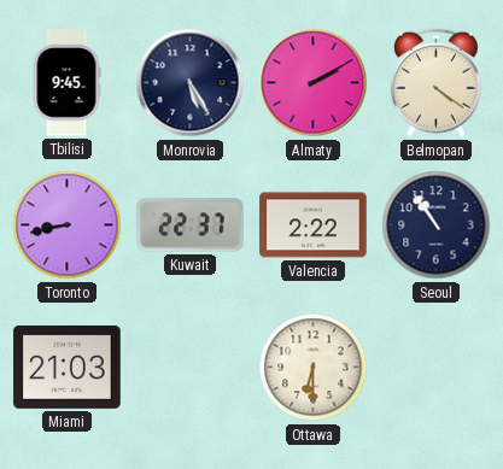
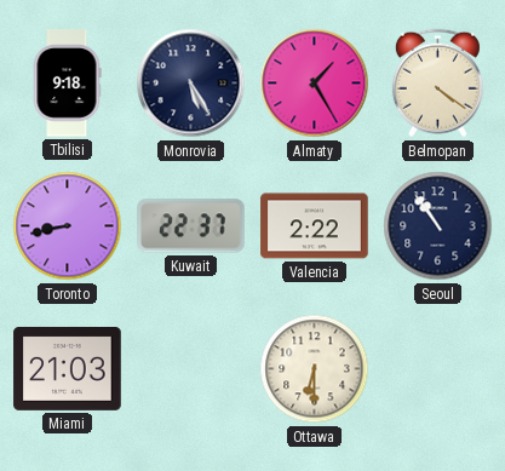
Tbilisi: 9:45 -> 9:18 (67, 84)
Almaty: 2:10 -> 1:25 (315, 84)
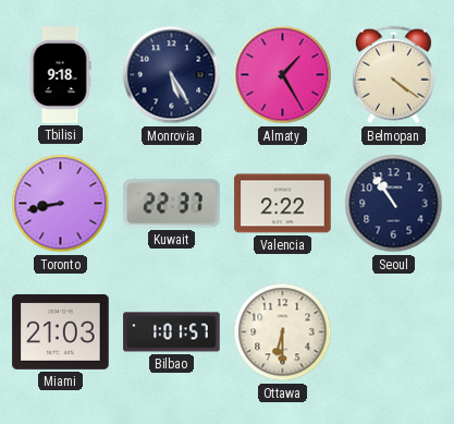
Bilbao: none -> 1:01 (172, 332)
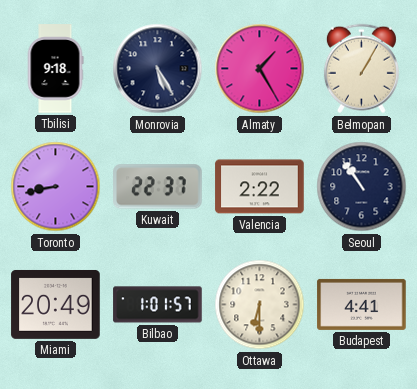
Belmopan: 4:21 -> 1:05 (361, 69)
Miami: 21:03 -> 20:49 (56, 304)
Budapest: none -> 4:41 (362, 304)
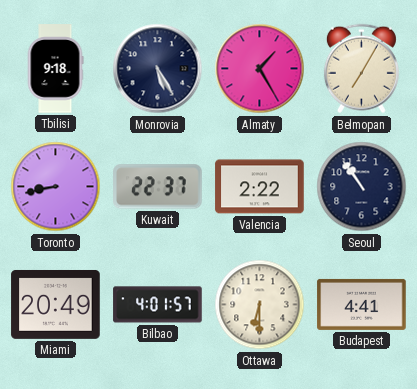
Belmopan: 1:05 -> 7:05 (361, 69)
Bilbao: 1:01 -> 4:01 (158, 305)
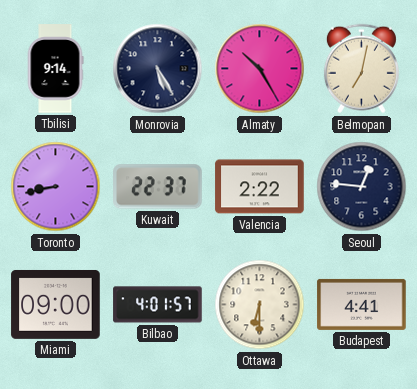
Tbilisi: 9:18 -> 9:14 (55, 69)
Almaty: 1:25 -> 10:25 (260, 69)
Belmopan: 7:05 -> 7:02 (361, 69)
Seoul: 10:54 -> 12:46 (362, 187)
Miami: 20:49 -> 09:00 (56, 304)
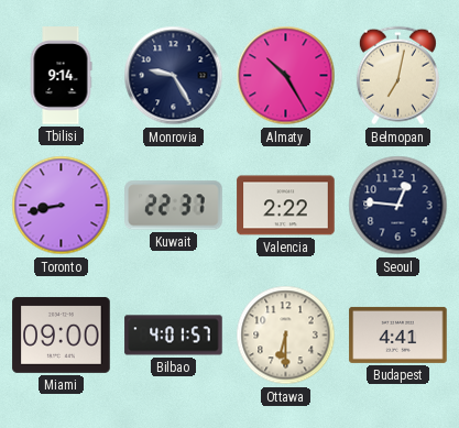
Monrovia: 5:25 -> 9:25 (174, 76)
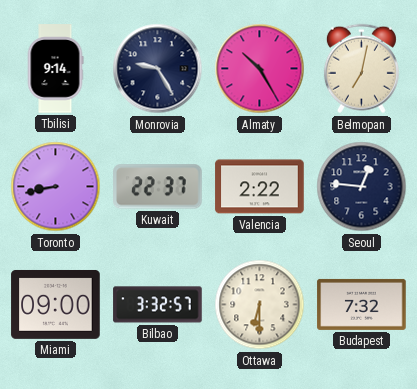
Bilbao: 4:01 -> 3:32 (158, 305)
Budapest: 4:41 -> 7:32 (362, 304)
